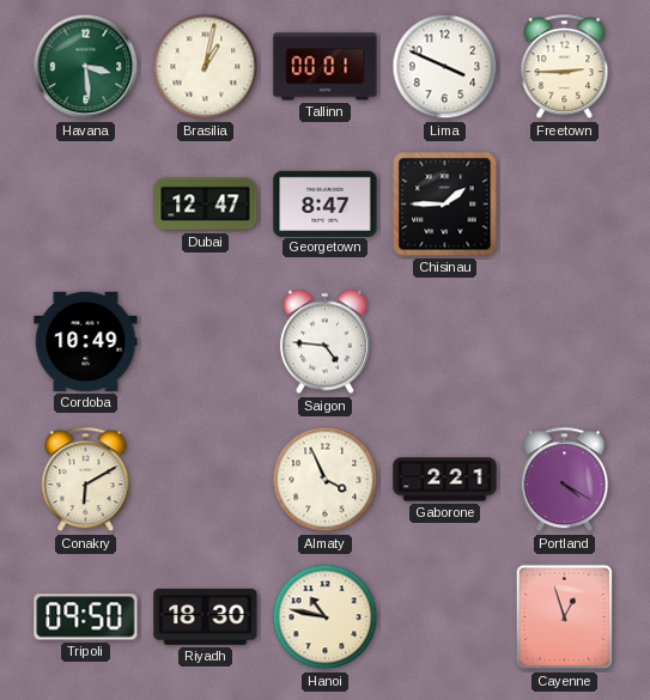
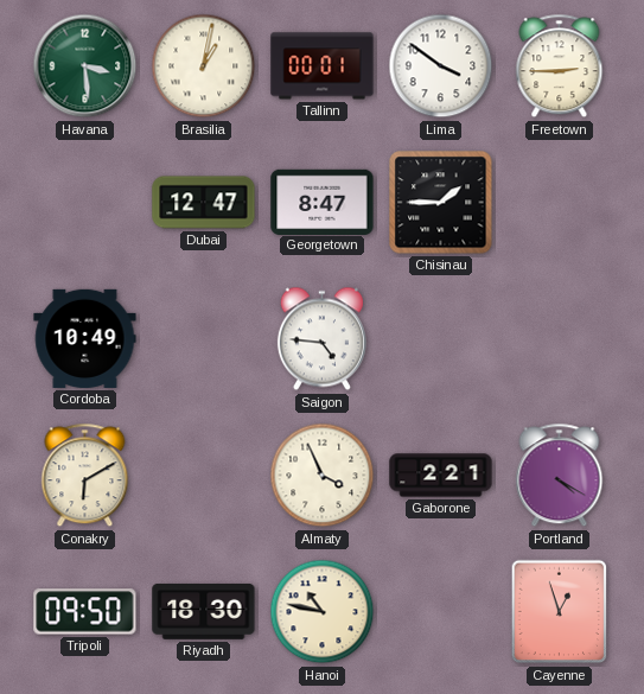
Lima: 3:49 -> 3:51 (441, 66)
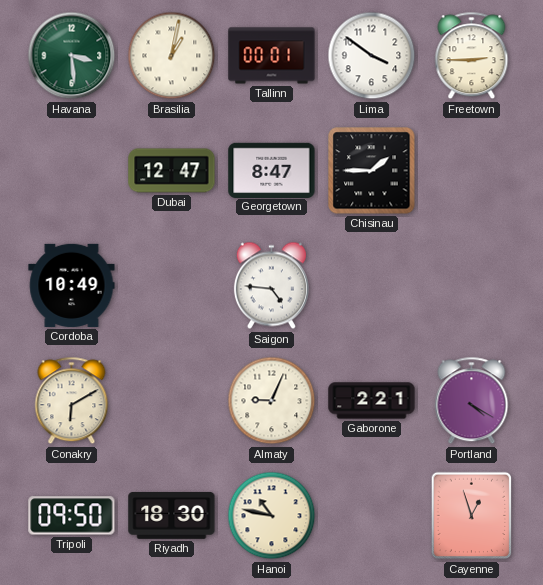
Almaty: 3:56 -> 9:04 (272, 401)
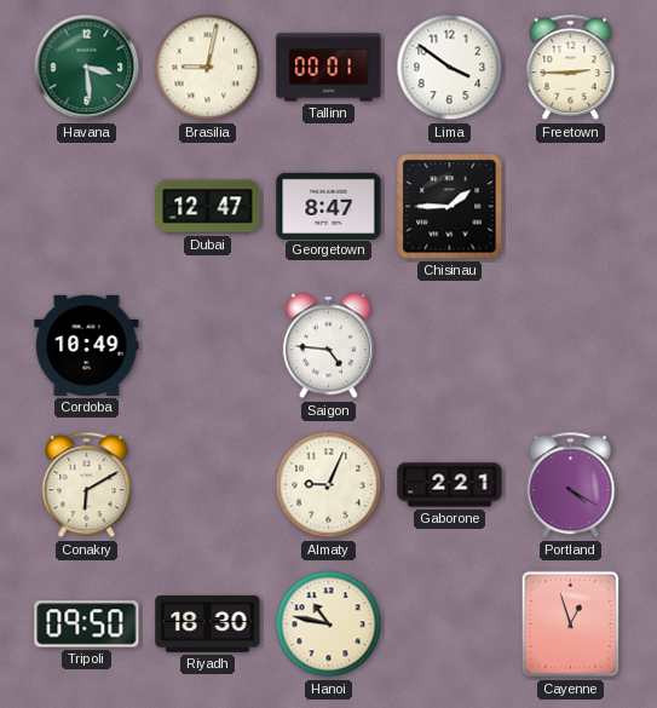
Brasilia: 1:02 -> 9:02 (208, 68)
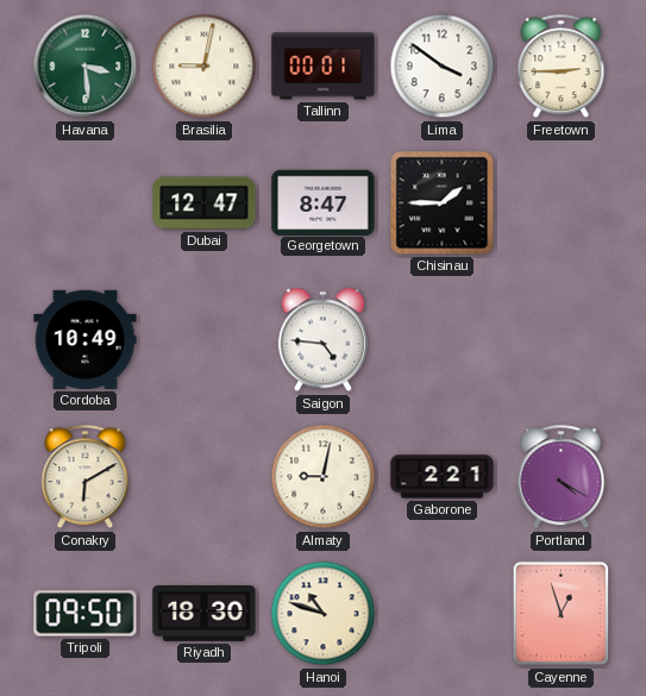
Almaty: 9:04 -> 9:02 (324, 477)
Hanoi: 10:47 -> 10:48 (324, 614)
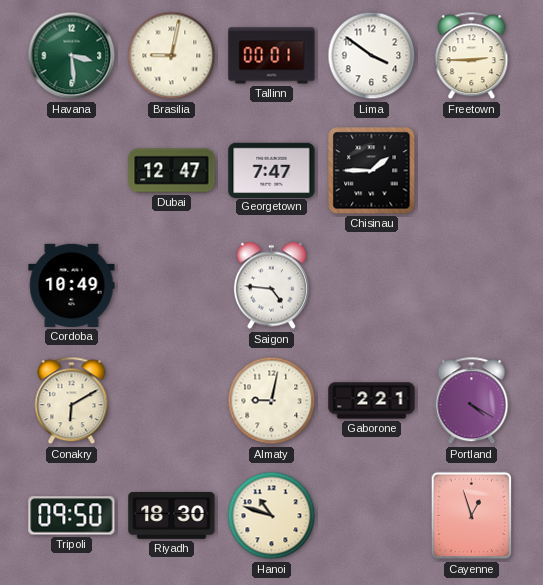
Georgetown: 8:47 -> 7:47 (272, 170)
